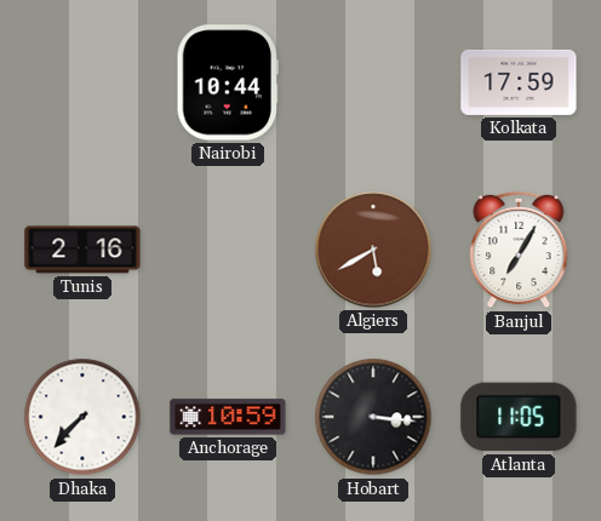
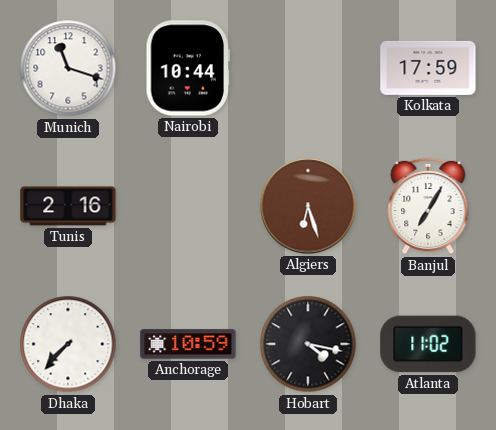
Munich: none -> 11:18 (68, 68)
Algiers: 5:40 -> 6:27 (308, 206)
Hobart: 3:16 -> 4:17 (308, 344)
Atlanta: 11:05 -> 11:02 (428, 344)
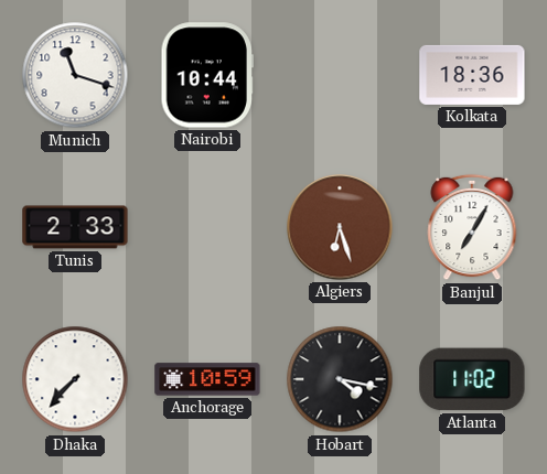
Kolkata: 17:59 -> 18:36 (472, 75)
Tunis: 2:16 -> 2:33 (75, 227)
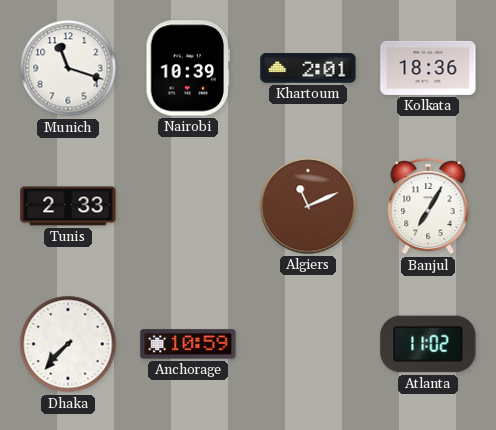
Nairobi: 10:44 -> 10:39 (187, 68)
Khartoum: none -> 2:01 (308, 68)
Algiers: 6:27 -> 11:11 (308, 206)
Hobart: 4:17 -> none (340, 379)
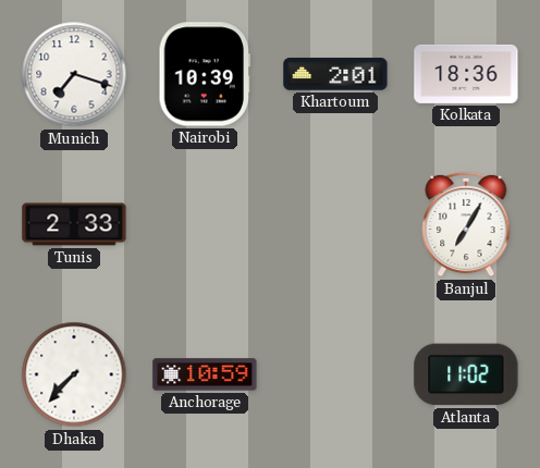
Munich: 11:18 -> 7:18 (74, 74)
Algiers: 11:11 -> none (308, 206)
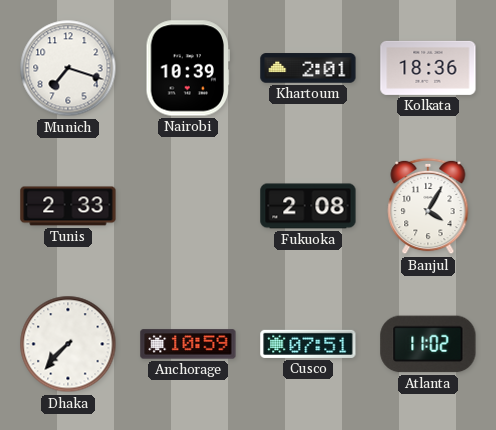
Fukuoka: none -> 2:08 (308, 206)
Banjul: 7:05 -> 4:05 (428, 206)
Cusco: none -> 07:51 (308, 344)
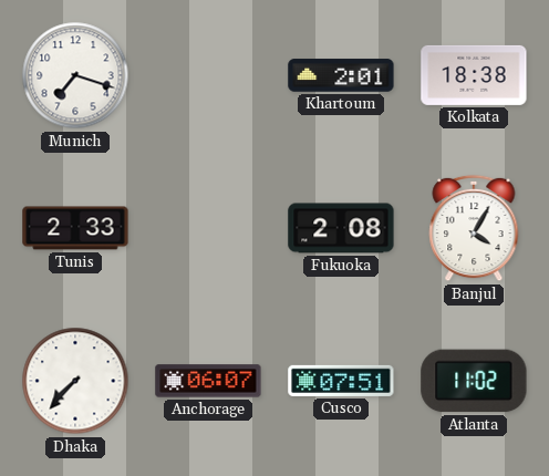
Nairobi: 10:39 -> none (187, 68)
Kolkata: 18:36 -> 18:38 (474, 75)
Anchorage: 10:59 -> 06:07 (208, 381)
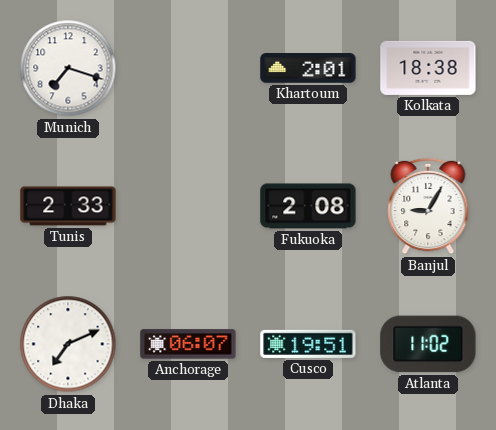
Banjul: 4:05 -> 9:05 (428, 206)
Dhaka: 7:37 -> 7:11 (68, 344)
Cusco: 07:51 -> 19:51 (308, 344)
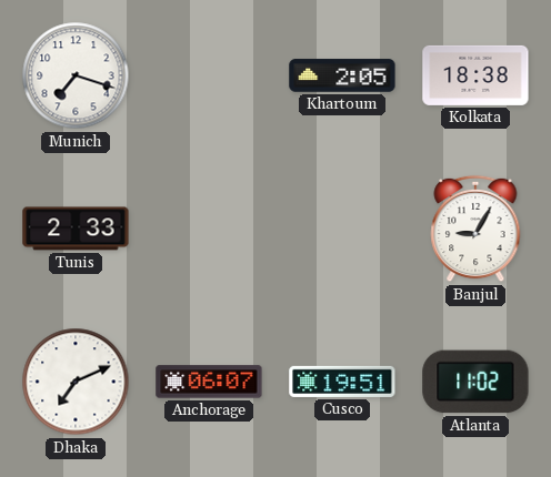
Khartoum: 2:01 -> 2:05 (342, 75)
Fukuoka: 2:08 -> none (308, 206)
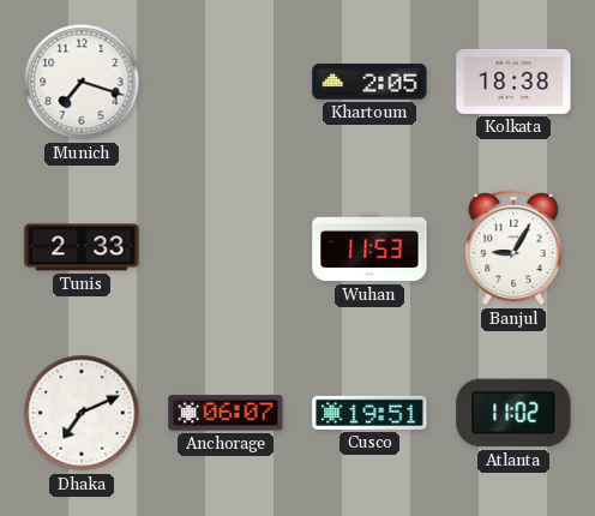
Wuhan: none -> 11:53 (369, 247)
